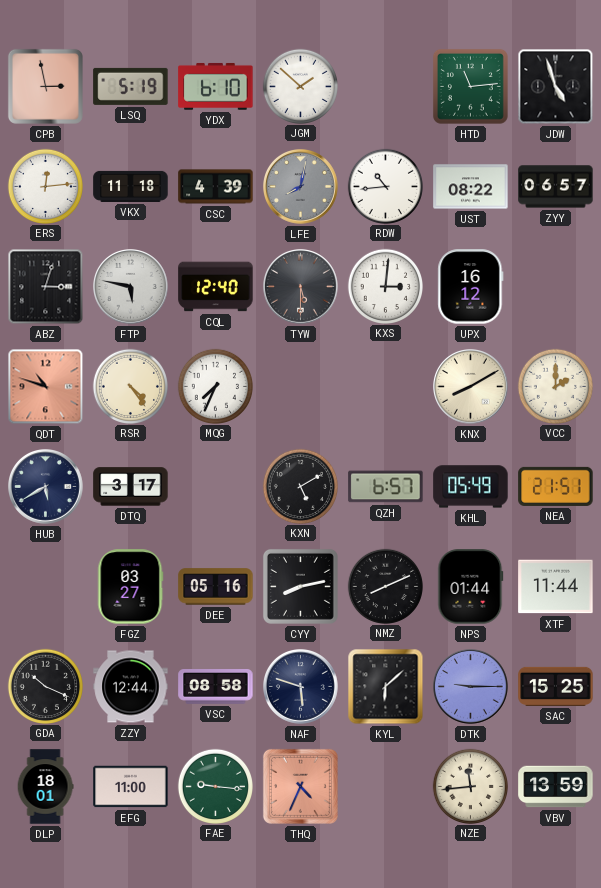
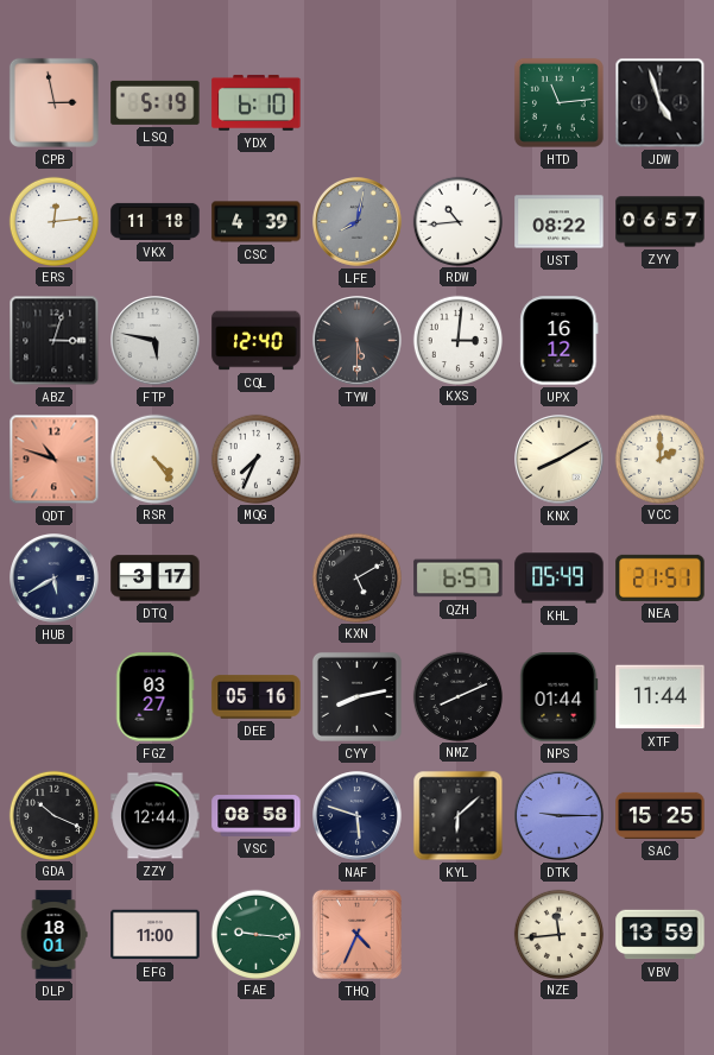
JGM: 1:52 -> none (300, 86)
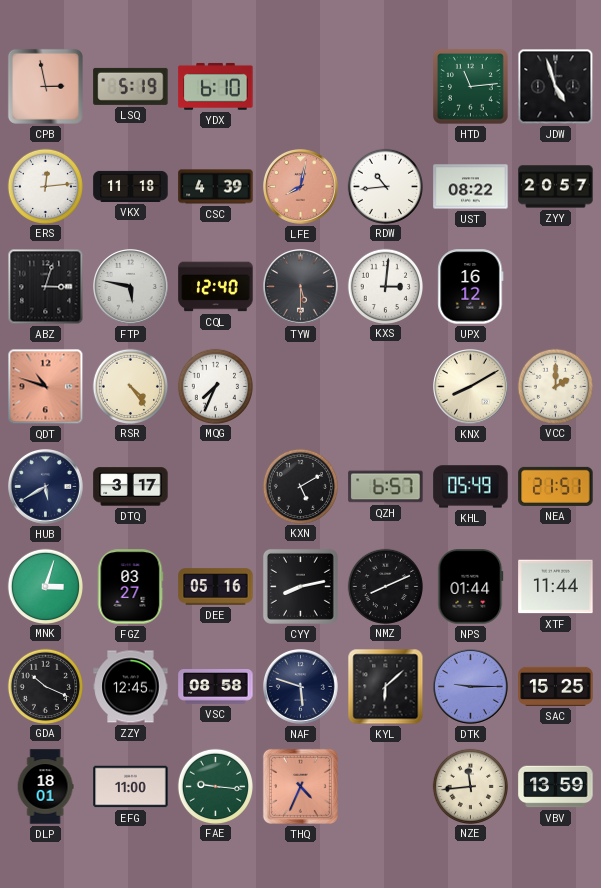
LFE dial: grey -> salmon (301, 187)
ZYY: 06:57 -> 20:57 (556, 187)
MNK: none -> 3:03 (45, 586)
ZZY: 12:44 -> 12:45 (131, 687)
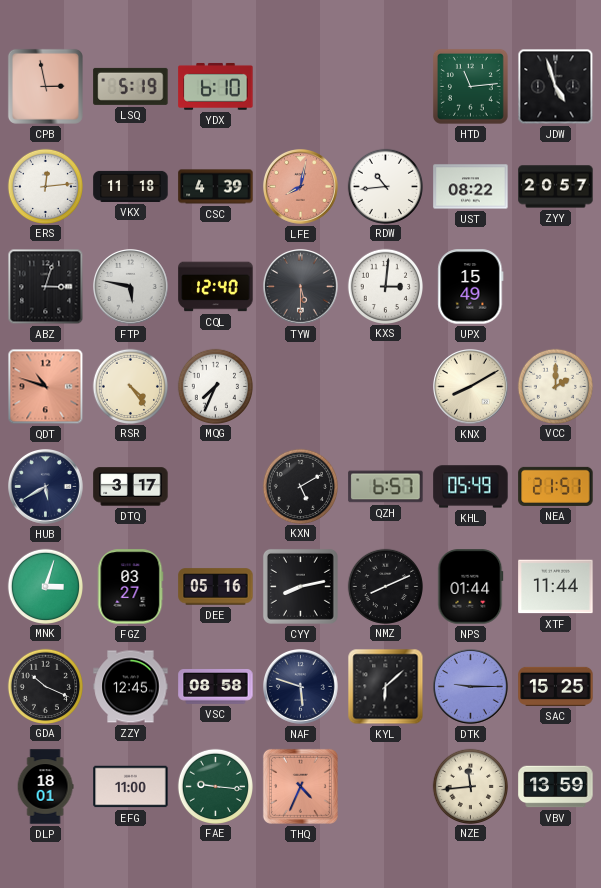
UPX: 16:12 -> 15:49 (471, 287)
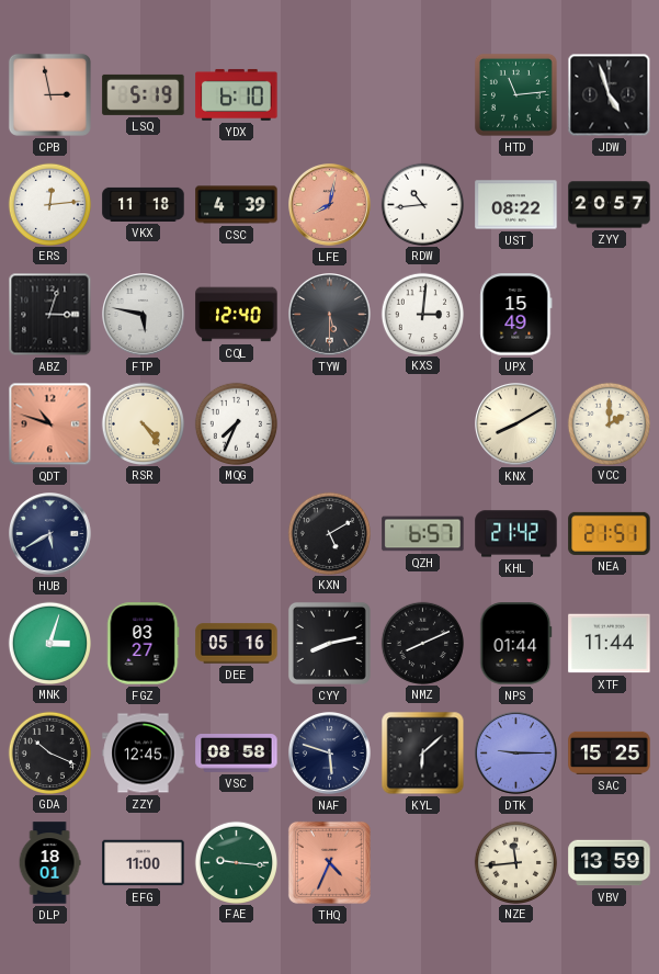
DTQ: 3:17 -> none (131, 487)
KHL: 05:49 -> 21:42 (516, 534)
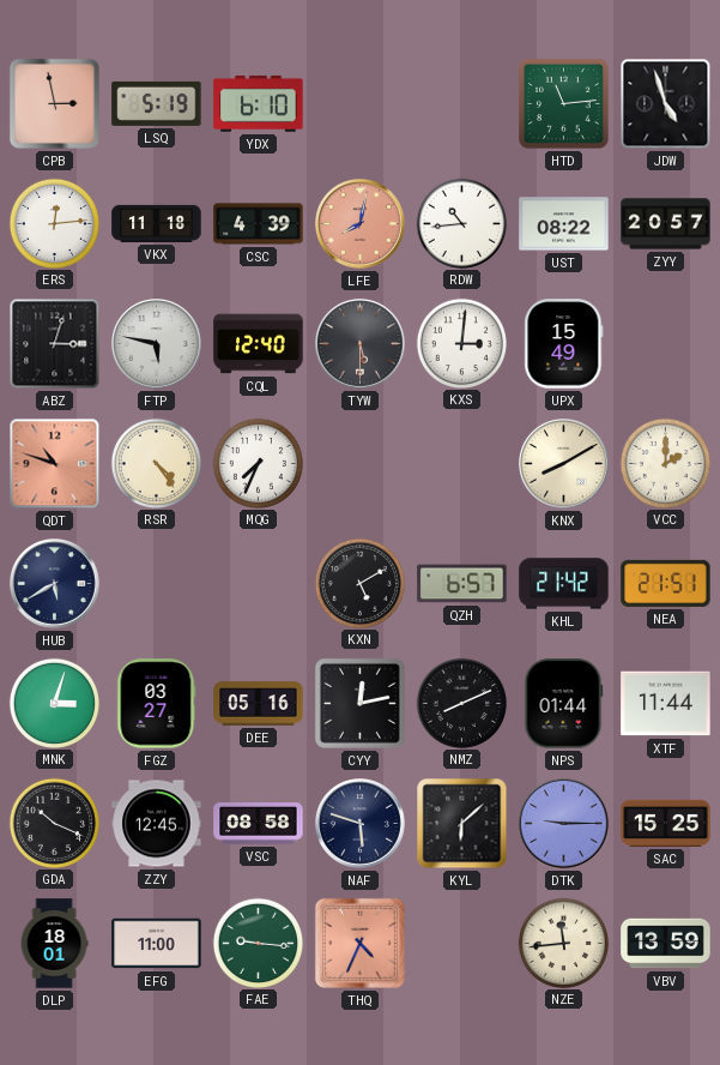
CYY: 8:13 -> 12:13 (359, 703)
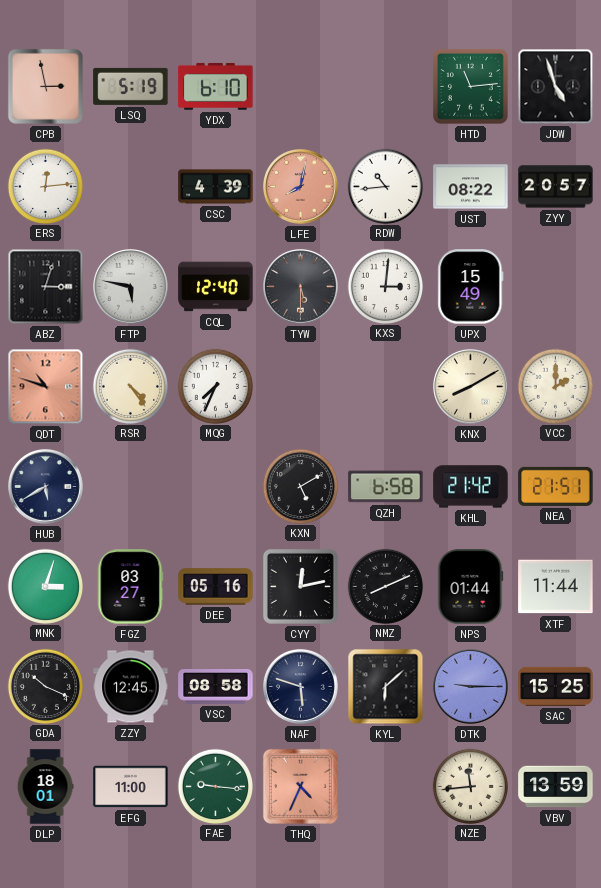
VKX: 11:18 -> none (157, 223)
QZH: 6:57 -> 6:58 (386, 487)
